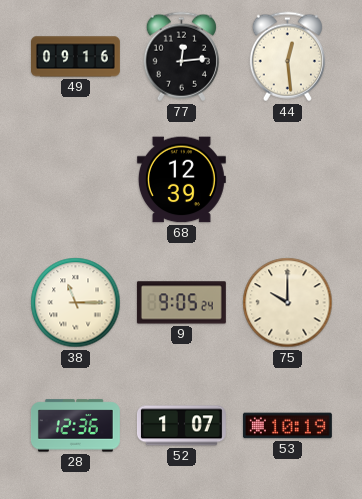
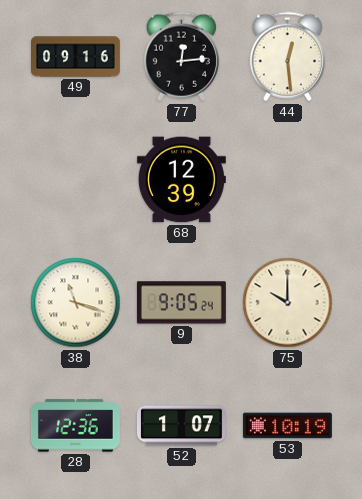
38: 11:15 -> 11:18 (76, 303)
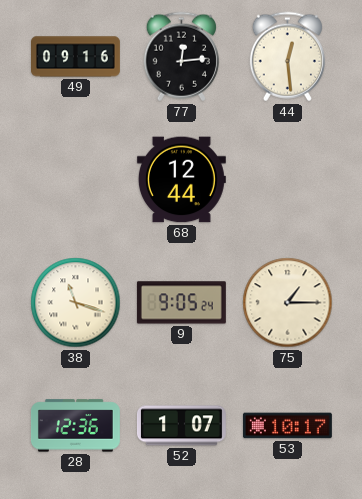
68: 12:39 -> 12:44 (181, 180)
75: 10:00 -> 1:15 (288, 303)
53: 10:19 -> 10:17 (287, 426)
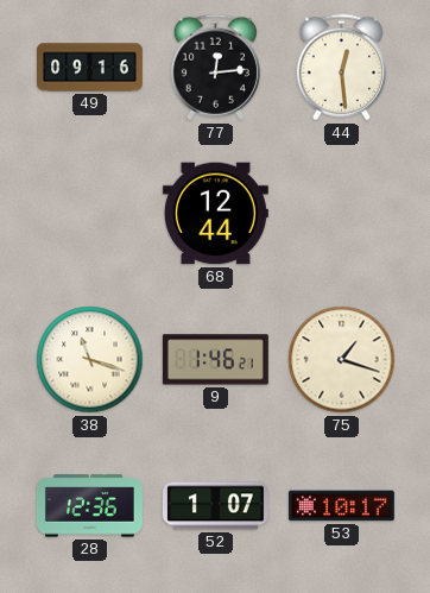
9: 9:05 -> 1:46 (215, 360)
75: 1:15 -> 1:18 (342, 360)
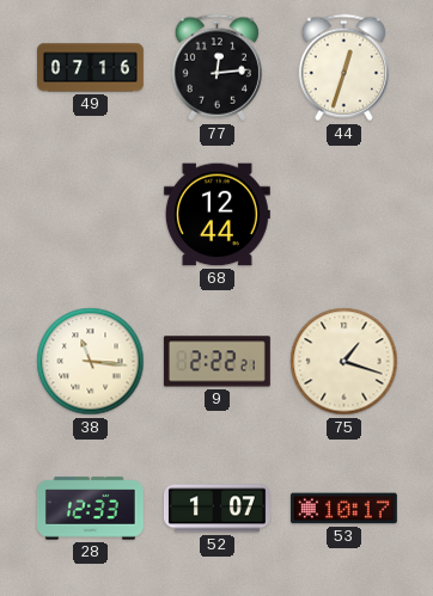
49: 09:16 -> 07:16 (91, 68)
44: 12:29 -> 12:33 (343, 68)
38: 11:18 -> 11:16 (91, 362)
9: 1:46 -> 2:22 (216, 362)
28: 12:36 -> 12:33 (90, 509)
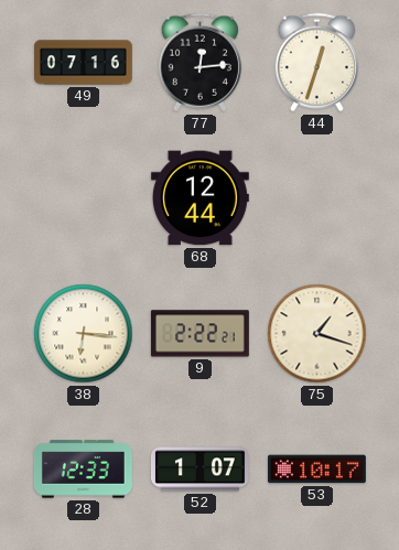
38: 11:16 -> 6:16 (84, 334)
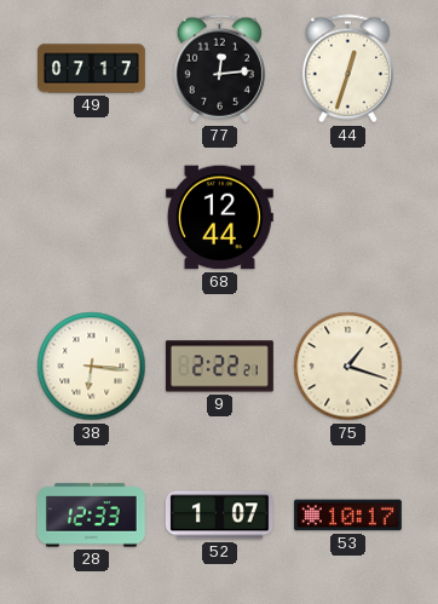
49: 07:16 -> 07:17 (92, 69)
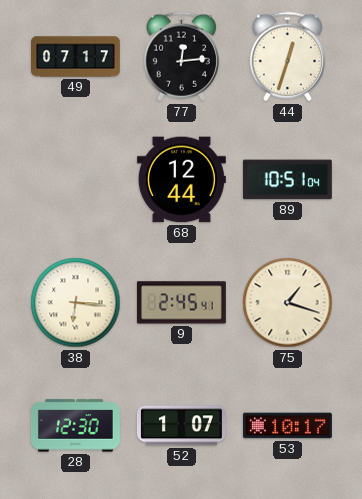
89: none -> 10:51 (287, 180)
9: 2:22 -> 2:45 (181, 303)
28: 12:33 -> 12:30 (75, 426)
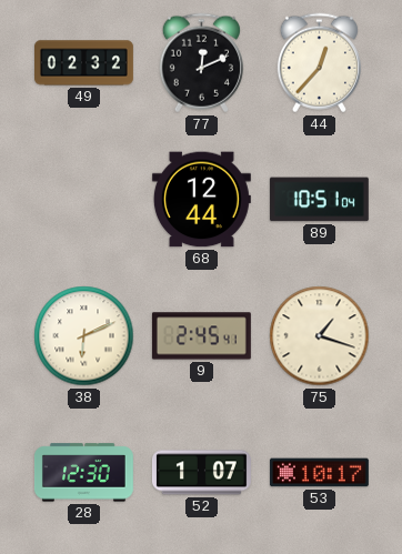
49: 07:17 -> 02:32 (84, 63)
77: 12:14 -> 12:11 (201, 63)
44: 12:33 -> 12:37 (319, 63)
38: 6:16 -> 6:11 (84, 336)
